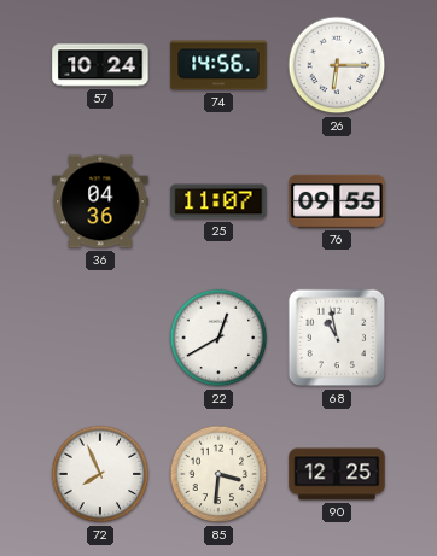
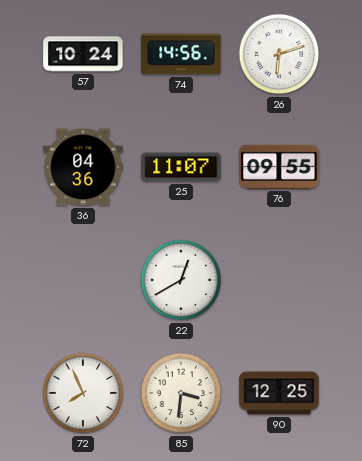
26: 6:15 -> 6:12 (279, 54)
68: 10:58 -> none (337, 338)
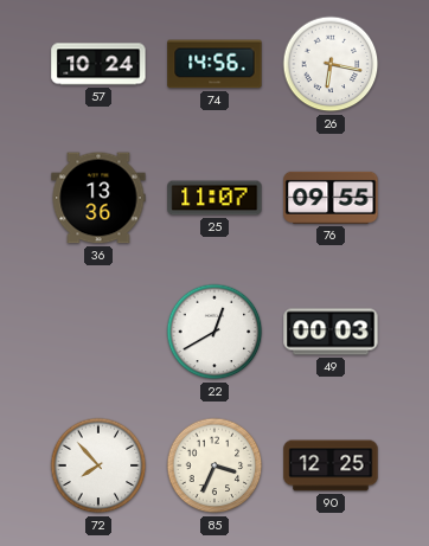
26: 6:12 -> 6:17 (331, 64)
36: 04:36 -> 13:36 (98, 198)
49: none -> 00:03 (331, 332)
72: 7:56 -> 7:53 (98, 465)
85: 3:31 -> 3:34 (214, 465)
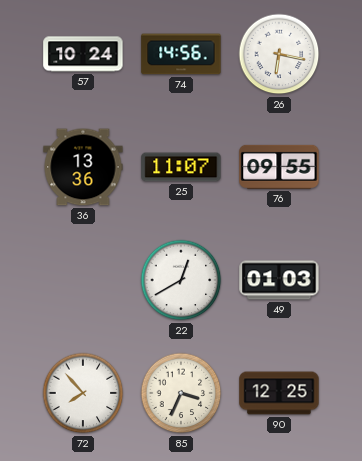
49: 00:03 -> 01:03 (279, 280)
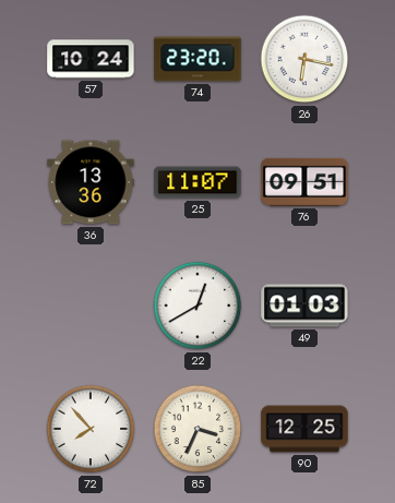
74: 14:56 -> 23:20 (197, 59)
76: 09:55 -> 09:51 (304, 182)
